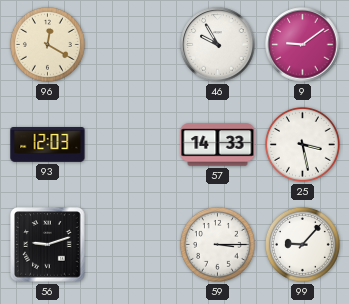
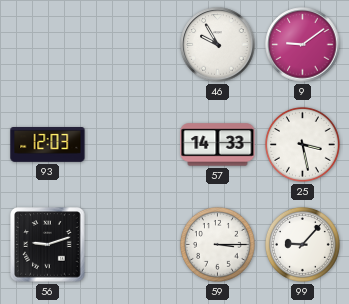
96: 12:20 -> none (47, 44)
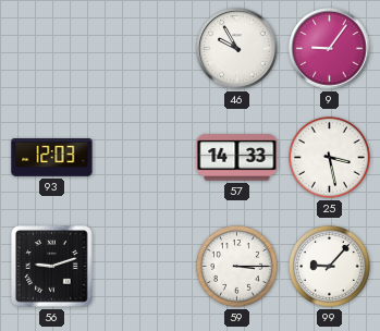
9: 9:09 -> 9:06 (330, 49)
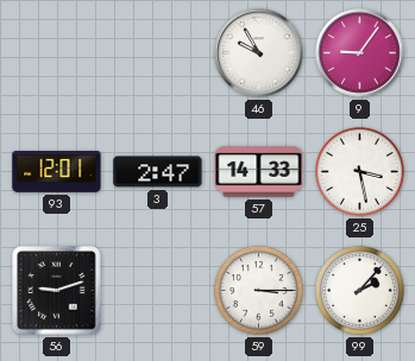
93: 12:03 -> 12:01 (57, 172)
3: none -> 2:47 (158, 172)
99: 9:07 -> 2:07 (359, 290)
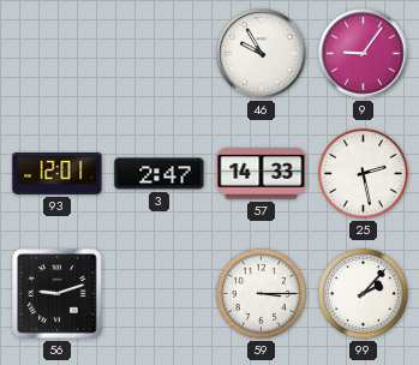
25: 3:28 -> 2:28 (363, 173)
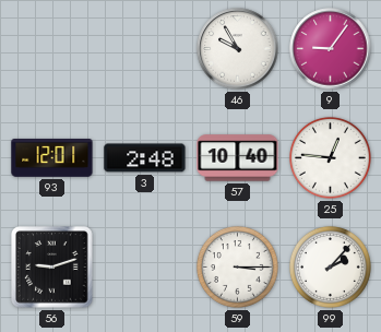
3: 2:47 -> 2:48 (145, 158)
57: 14:33 -> 10:40 (238, 158)
25: 2:28 -> 12:46 (330, 157)
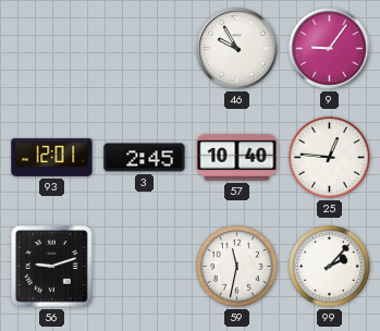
3: 2:48 -> 2:45 (145, 158)
59: 3:15 -> 11:32 (236, 266)
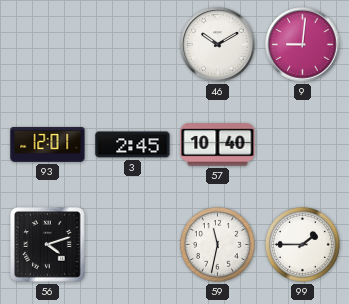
46: 9:55 -> 10:10 (218, 45)
9: 9:06 -> 9:01 (303, 45)
25: 12:46 -> none (329, 157)
56: 9:12 -> 4:12 (48, 245)
99: 2:07 -> 1:45 (302, 244)
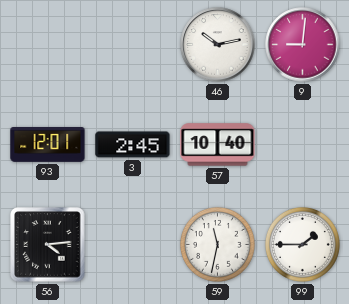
46: 10:10 -> 10:13 (218, 45)
56: 4:12 -> 4:14 (48, 245)
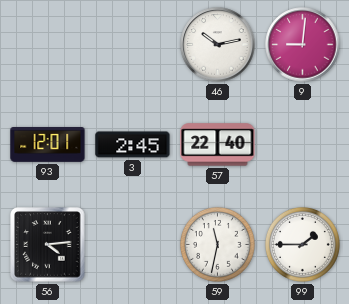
57: 10:40 -> 22:40 (218, 145)
